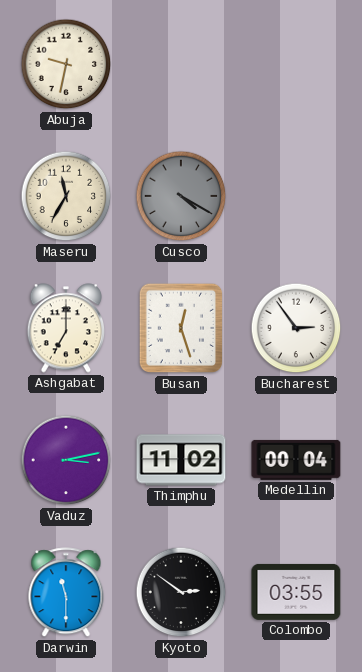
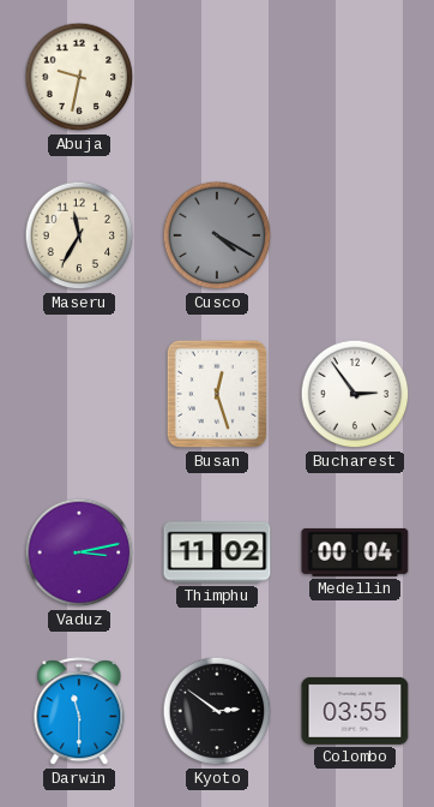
Ashgabat: 7:00 -> none (65, 328)
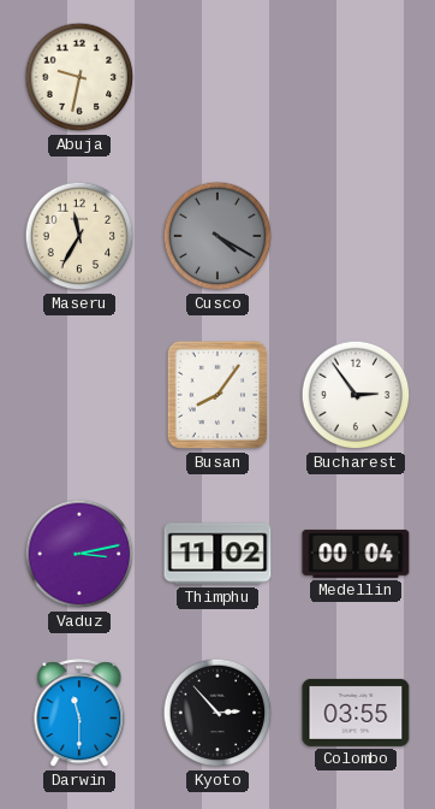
Busan: 12:27 -> 8:06 (218, 395)
Kyoto: 2:51 -> 2:53 (218, 713)
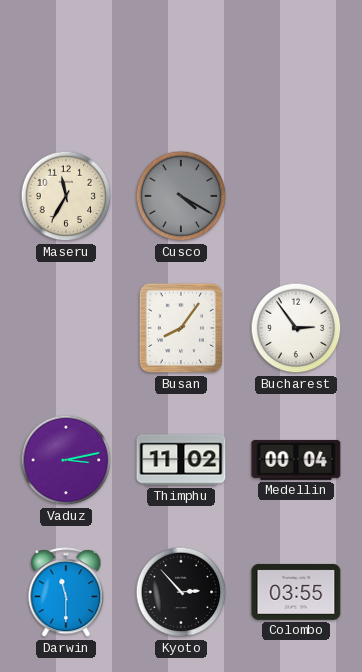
Abuja: 9:32 -> none (79, 77)
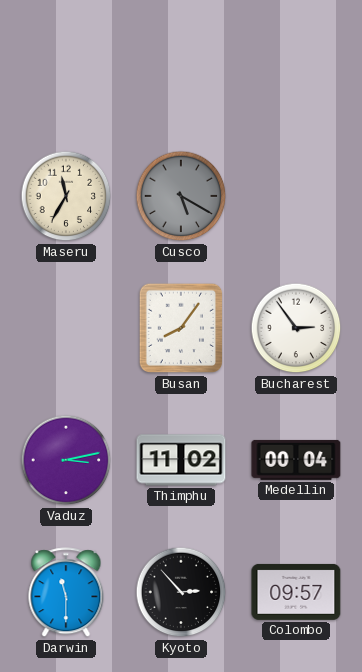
Cusco: 4:20 -> 5:20 (181, 196)
Colombo: 03:55 -> 09:57 (296, 592)
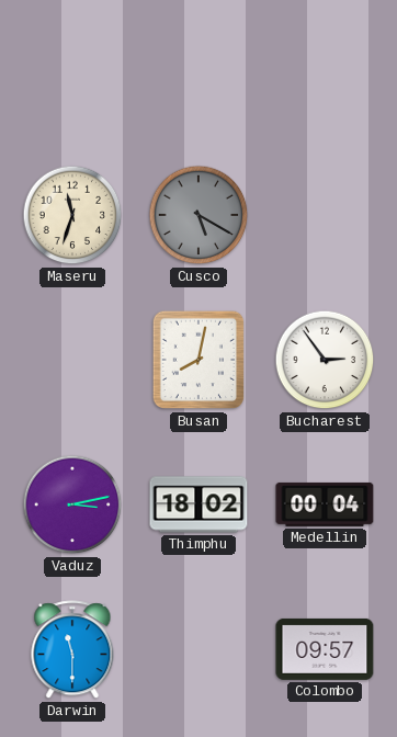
Maseru: 11:35 -> 11:33 (72, 215)
Busan: 8:06 -> 8:02 (198, 360)
Thimphu: 11:02 -> 18:02 (198, 504)
Kyoto: 2:53 -> none (181, 592)
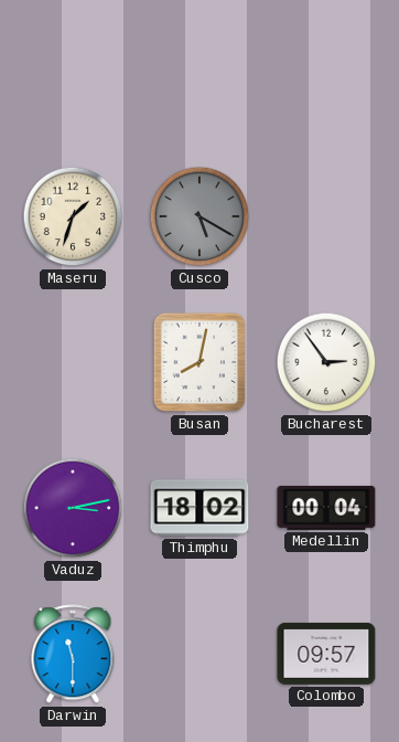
Maseru: 11:33 -> 1:33 (73, 216)
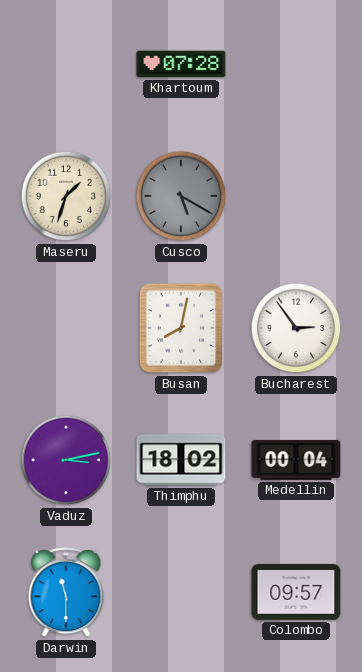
Khartoum: none -> 07:28 (181, 64)
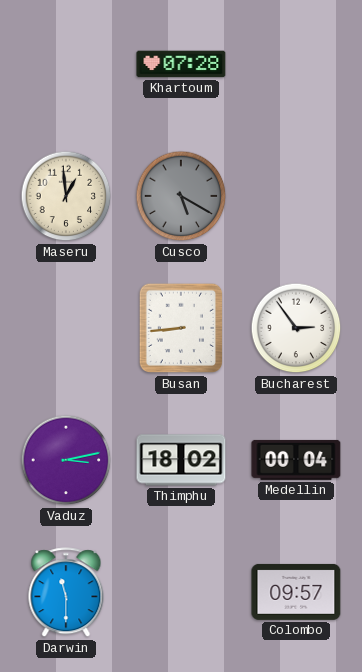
Maseru: 1:33 -> 12:59 (66, 196)
Busan: 8:02 -> 8:44 (181, 328)
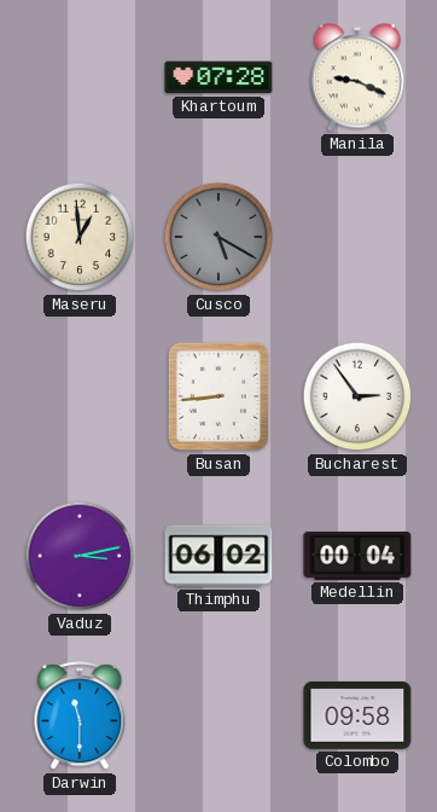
Manila: none -> 9:19 (356, 77)
Thimphu: 18:02 -> 06:02 (218, 556)
Colombo: 09:57 -> 09:58 (357, 715)
